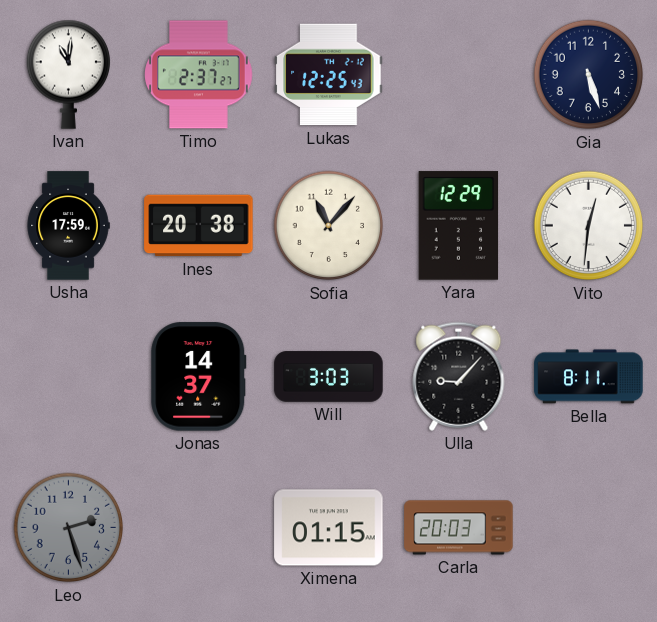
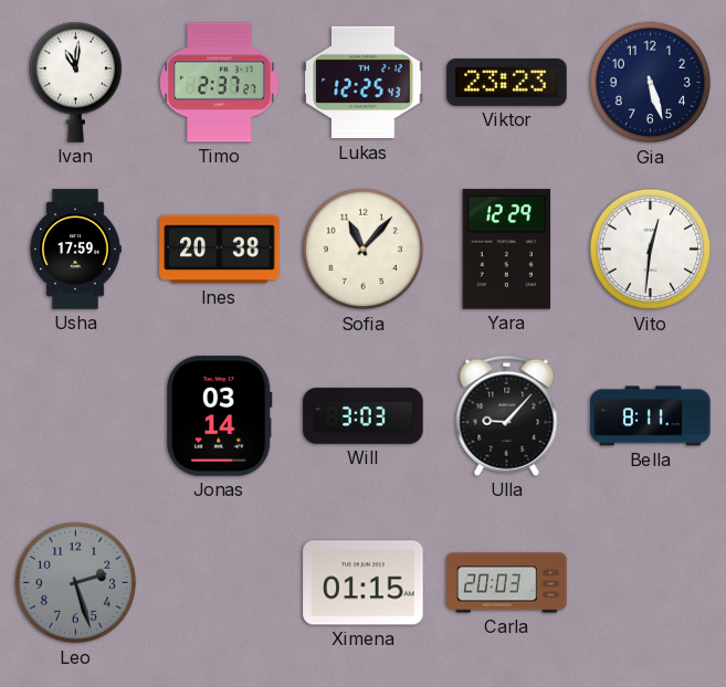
Viktor: none -> 23:23 (507, 82)
Jonas: 14:37 -> 03:14 (220, 416)
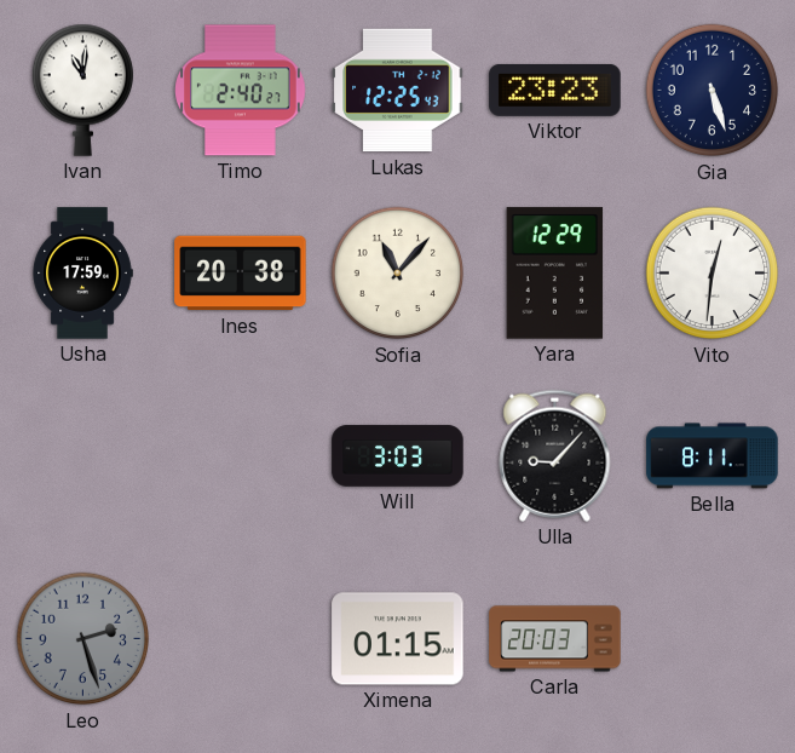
Timo: 2:37 -> 2:40 (241, 91)
Jonas: 03:14 -> none (220, 416)
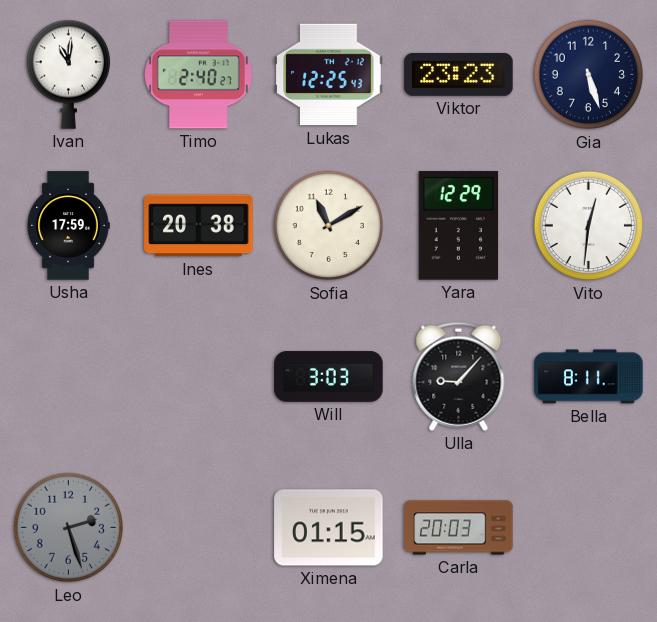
Sofia: 11:07 -> 11:10 (329, 226)
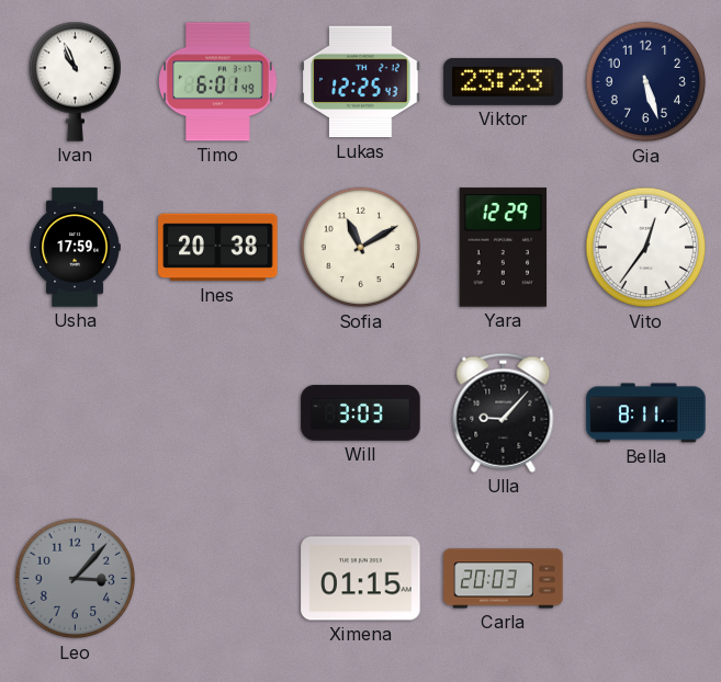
Ivan: 11:01 -> 10:56 (75, 81)
Timo: 2:40 -> 6:01 (218, 82)
Vito: 12:31 -> 12:36 (646, 248)
Leo: 2:27 -> 3:07 (76, 579)
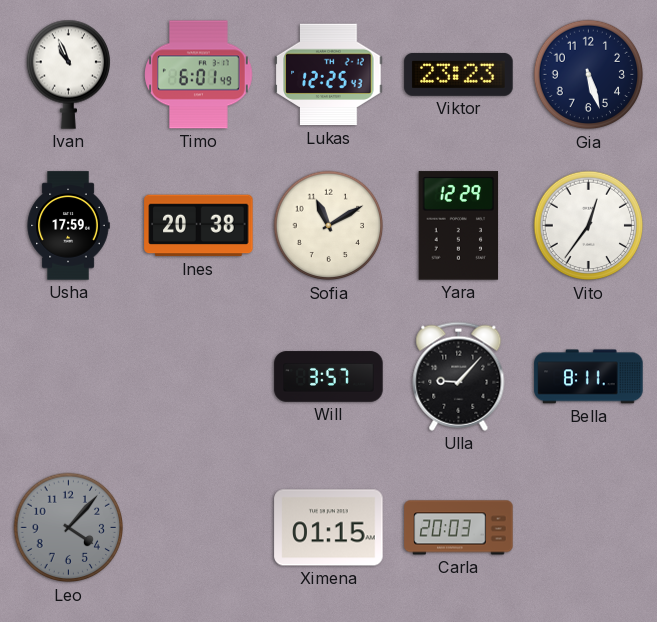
Will: 3:03 -> 3:57 (329, 377)
Leo: 3:07 -> 4:07 (69, 528)
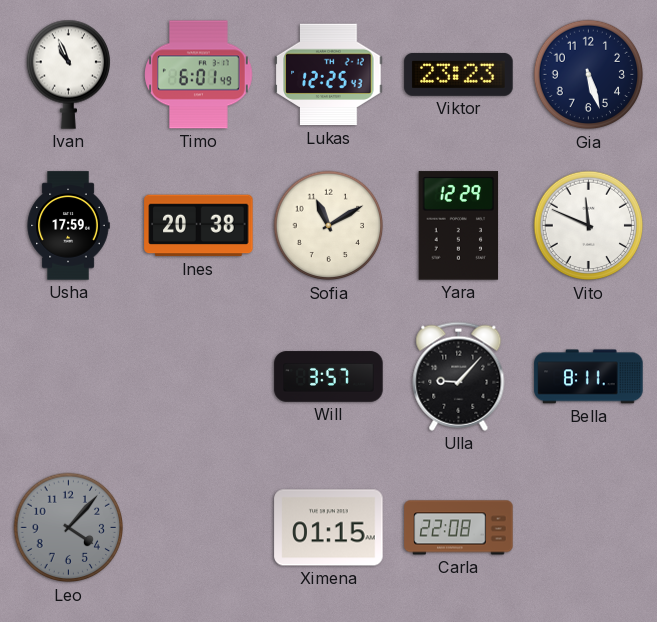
Vito: 12:36 -> 11:49 (589, 226)
Carla: 20:03 -> 22:08 (459, 528)
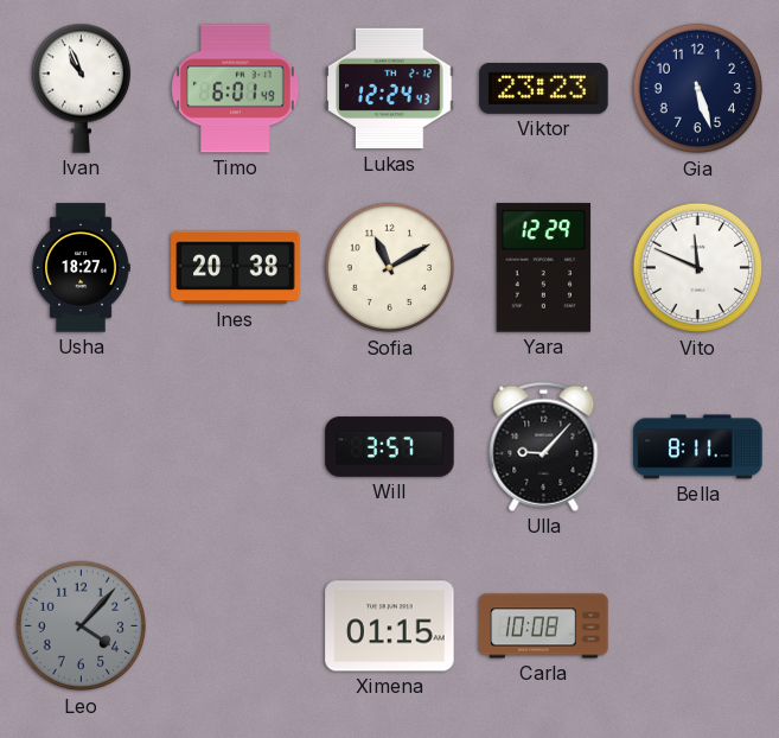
Lukas: 12:25 -> 12:24 (390, 89)
Usha: 17:59 -> 18:27 (81, 268)
Carla: 22:08 -> 10:08 (544, 626)
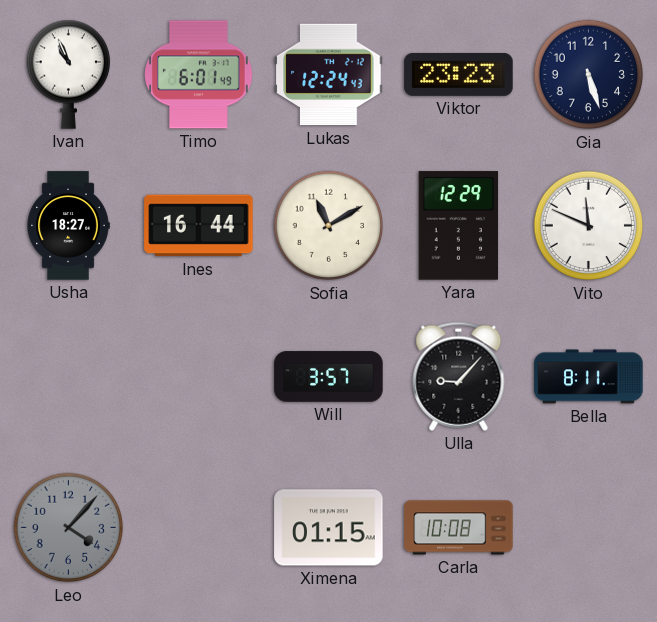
Ines: 20:38 -> 16:44 (199, 226)
